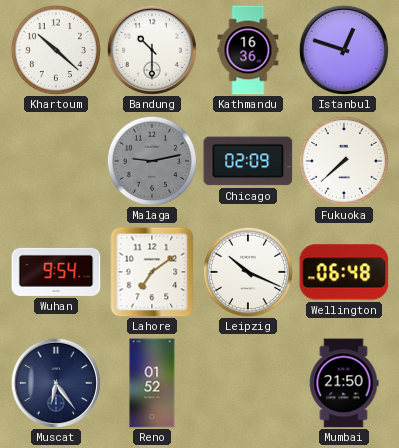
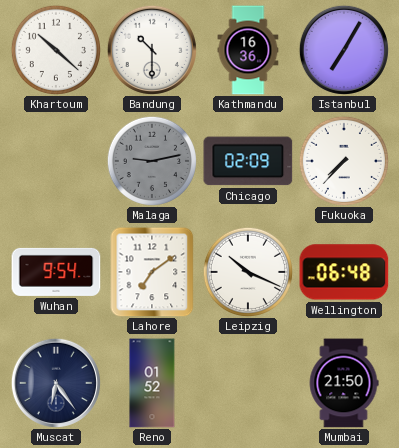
Istanbul: 12:48 -> 7:05 (344, 50)
Fukuoka: 7:38 -> 7:37 (344, 161)
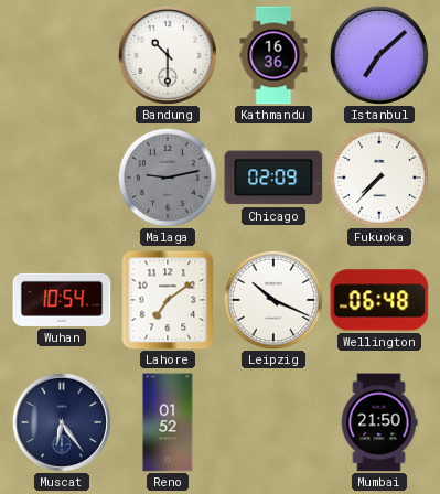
Khartoum: 10:22 -> none (56, 50)
Istanbul: 7:05 -> 7:08 (379, 55)
Wuhan: 9:54 -> 10:54 (62, 300)
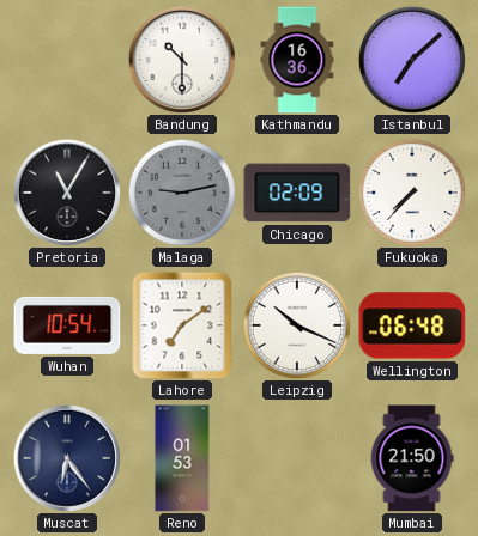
Pretoria: none -> 11:05 (67, 193)
Reno: 01:52 -> 01:53 (182, 458)
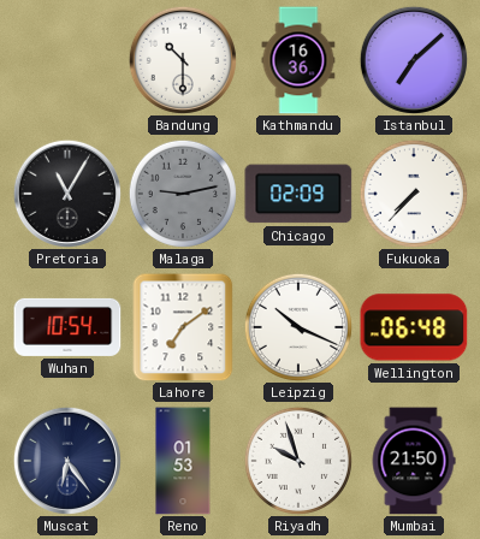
Riyadh: none -> 9:57 (298, 461)
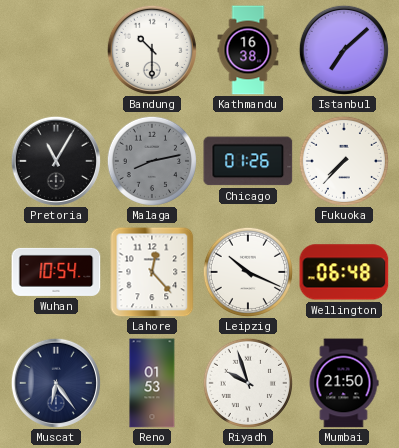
Kathmandu: 16:36 -> 16:38 (248, 50)
Malaga: 9:13 -> 8:13 (152, 161)
Chicago: 02:09 -> 01:26 (248, 161)
Lahore: 7:09 -> 12:23 (152, 272)
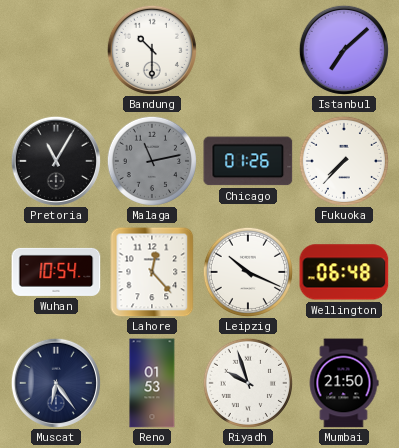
Kathmandu: 16:38 -> none (248, 50)
Malaga: 8:13 -> 11:13 (152, 161)
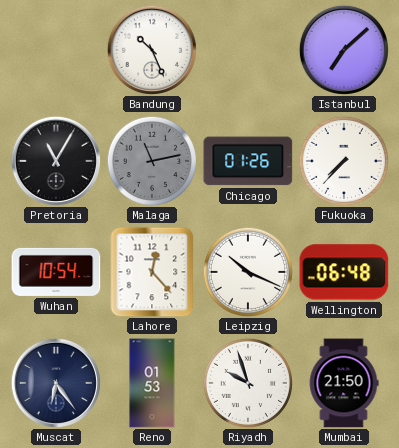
Bandung: 10:30 -> 10:26 (152, 50)
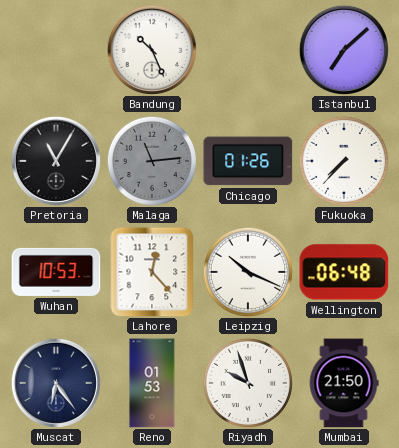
Malaga: 11:13 -> 11:14 (152, 161)
Wuhan: 10:54 -> 10:53 (56, 272)
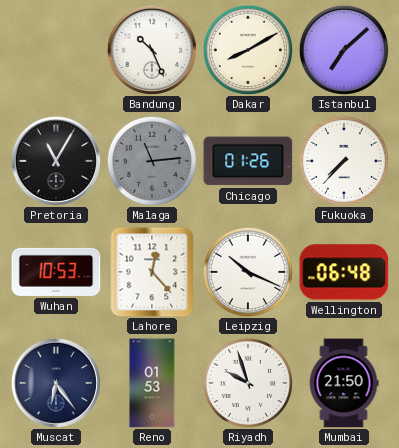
Dakar: none -> 8:10 (248, 50)
